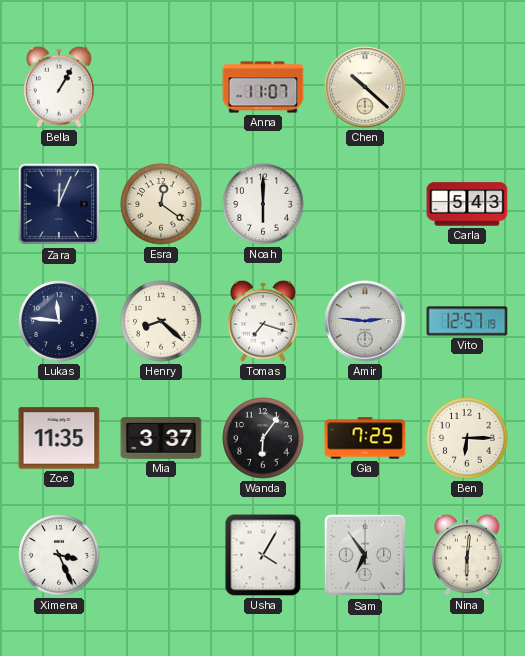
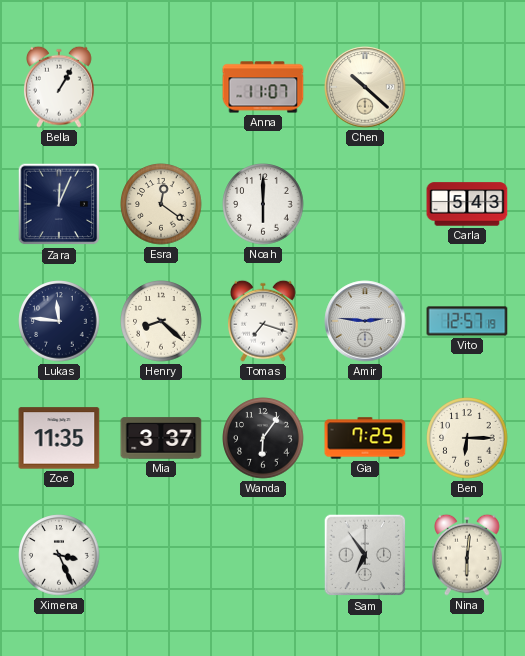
Usha: 4:05 -> none (263, 555)
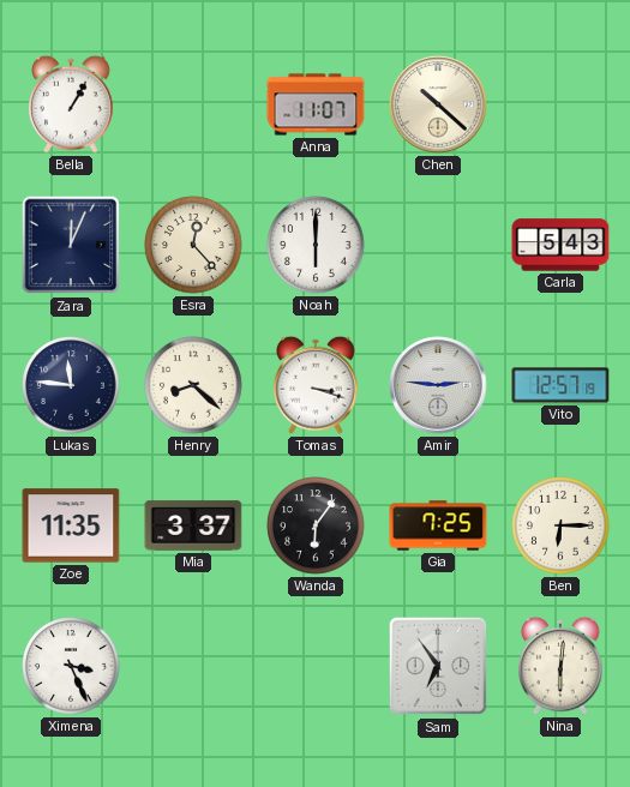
Esra: 12:21 -> 12:23 (193, 245)
Tomas: 7:18 -> 3:18 (317, 385)
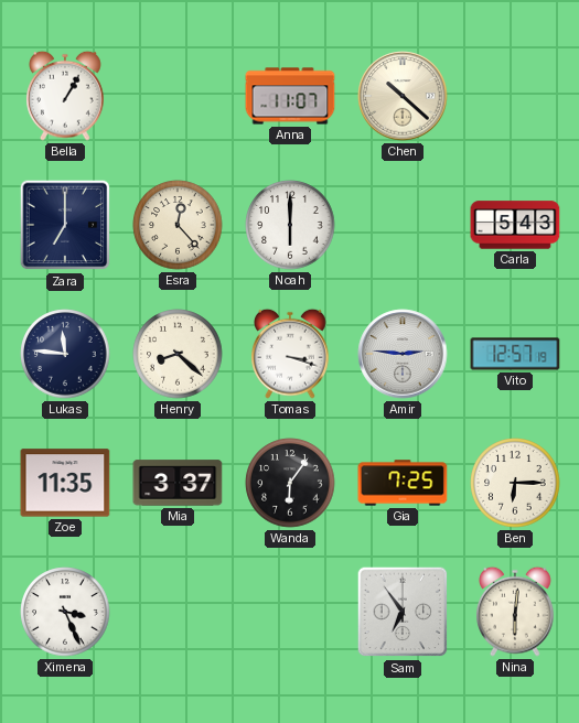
Zara: 12:04 -> 7:00 (65, 225)
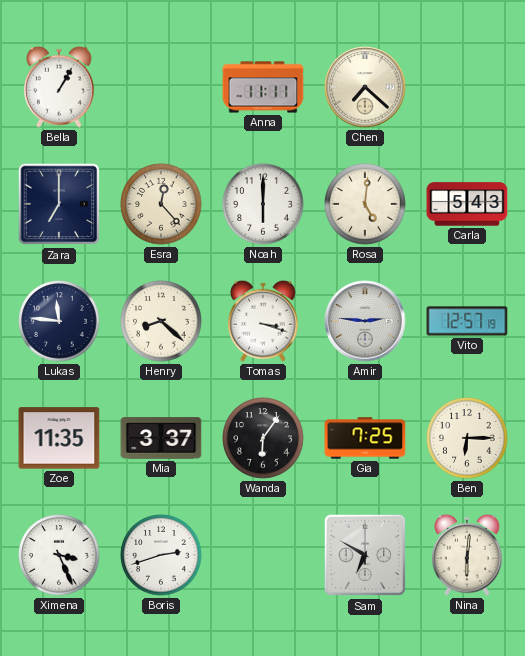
Anna: 11:07 -> 11:11 (263, 87)
Chen: 10:22 -> 7:22 (365, 87)
Rosa: none -> 5:01 (365, 204)
Boris: none -> 2:42 (161, 555)
Sam: 6:54 -> 6:50 (365, 555)
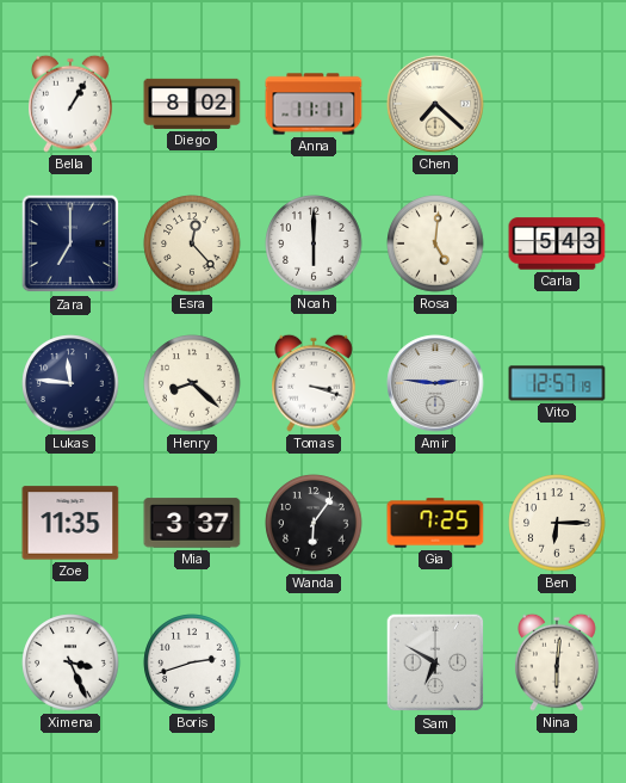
Diego: none -> 8:02 (192, 104)
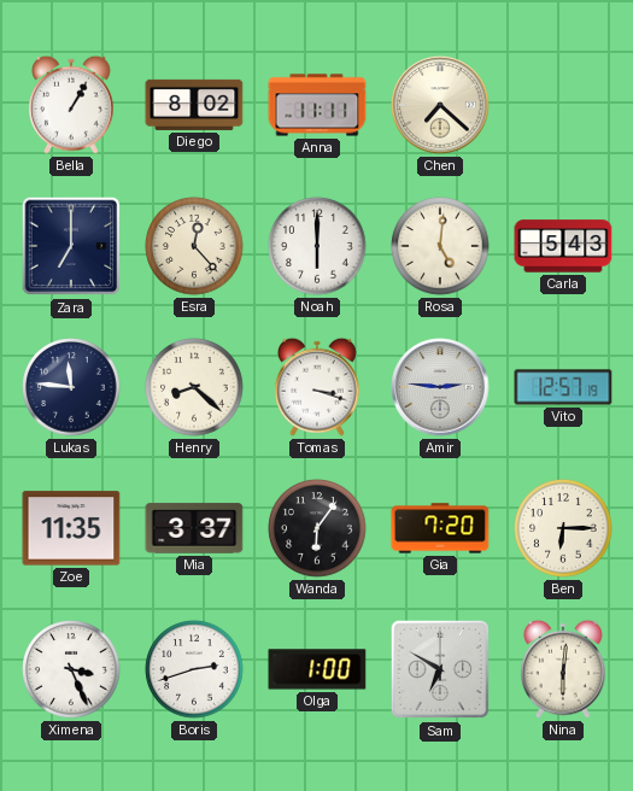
Gia: 7:25 -> 7:20 (440, 528)
Olga: none -> 1:00 (317, 669)
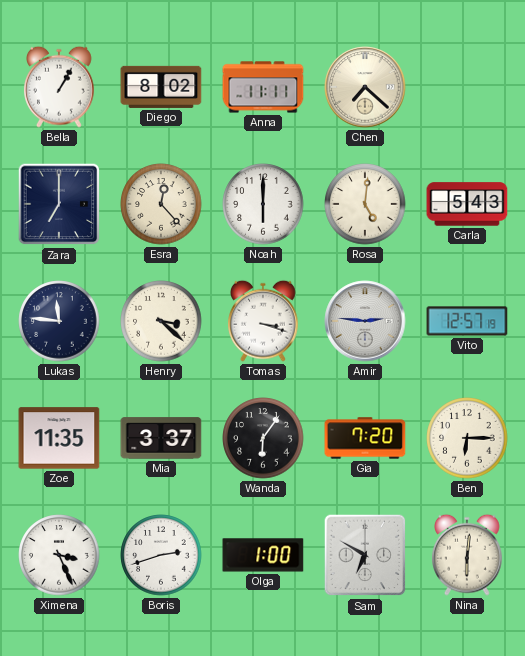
Henry: 8:22 -> 3:22 (161, 321)
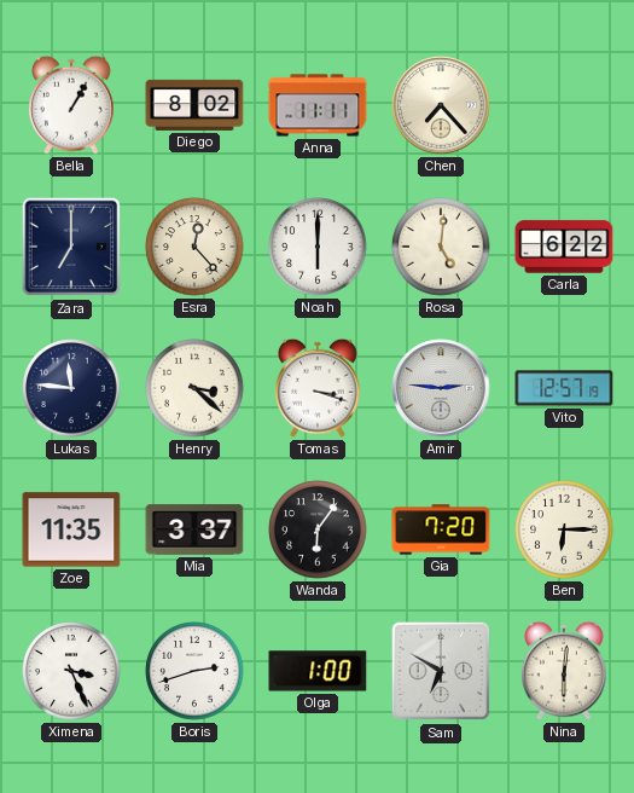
Chen: 7:22 -> 7:23 (441, 105)
Carla: 5:43 -> 6:22 (564, 247)
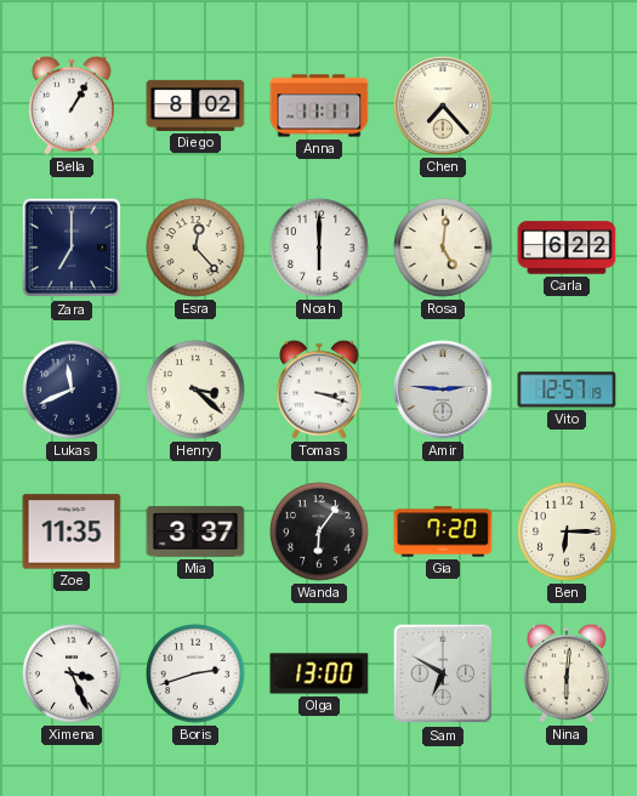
Lukas: 11:46 -> 11:41 (72, 390)
Olga: 1:00 -> 13:00 (319, 673)
